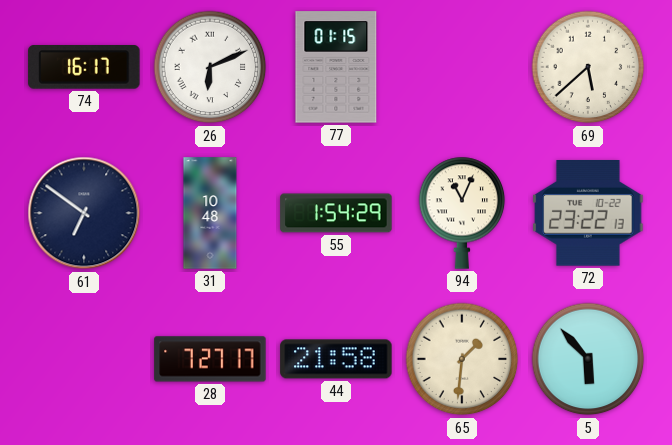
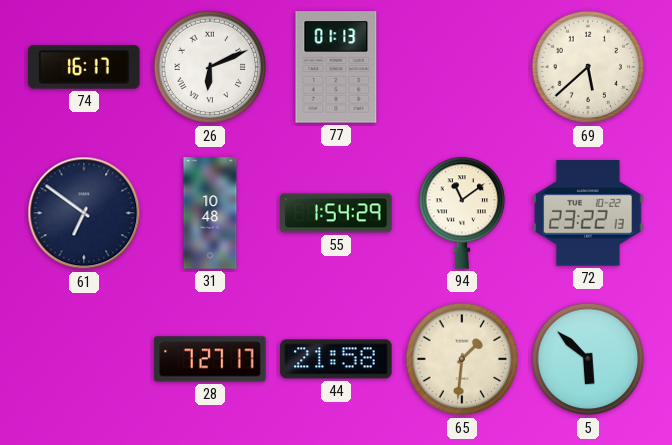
77: 01:15 -> 01:13 (336, 67)
94: 11:04 -> 11:09 (462, 213)
5: 5:53 -> 5:52 (588, 359)
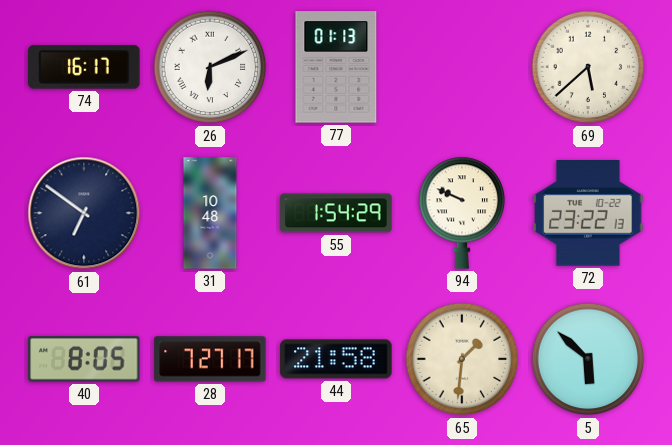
94: 11:09 -> 9:49 (462, 213)
40: none -> 8:05 (84, 360)
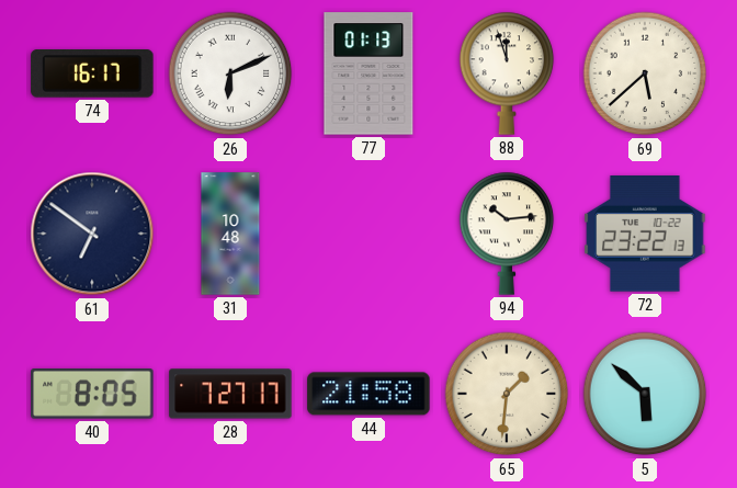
88: none -> 11:57 (507, 73)
55: 1:54 -> none (336, 213)
94: 9:49 -> 10:14 (507, 234)
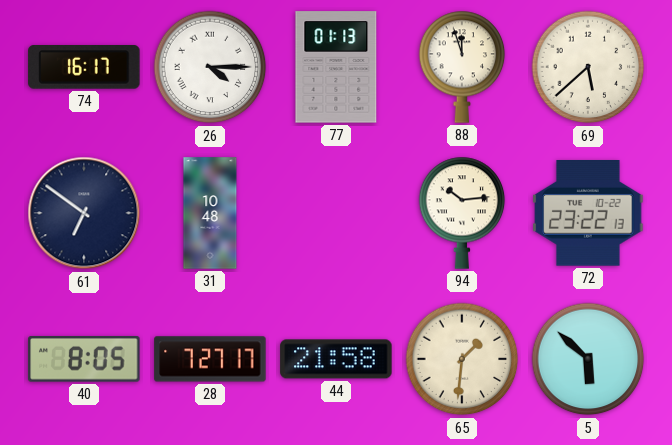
26: 6:11 -> 4:15 (210, 67)
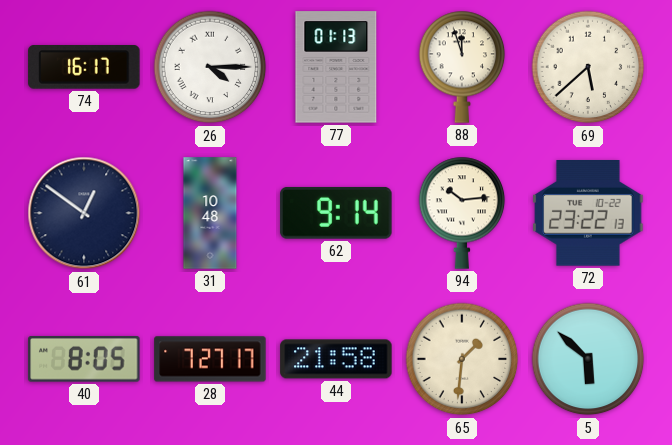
61: 6:51 -> 12:51 (84, 213)
62: none -> 9:14 (336, 213)
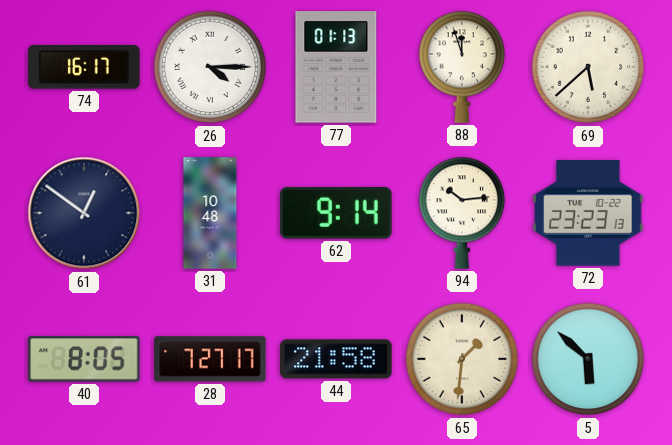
72: 23:22 -> 23:23 (588, 214)
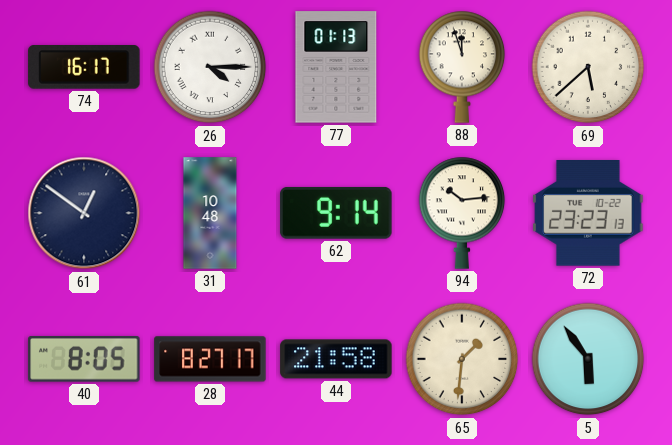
28: 7:27 -> 8:27 (210, 359)
5: 5:52 -> 5:54 (588, 359)
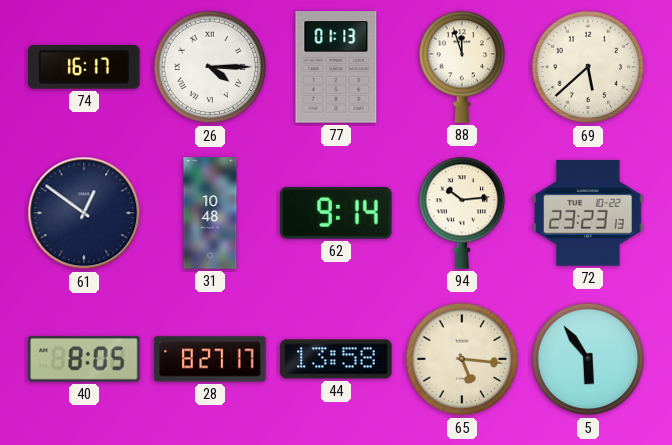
44: 21:58 -> 13:58 (336, 359)
65: 1:31 -> 5:16 (462, 359)
